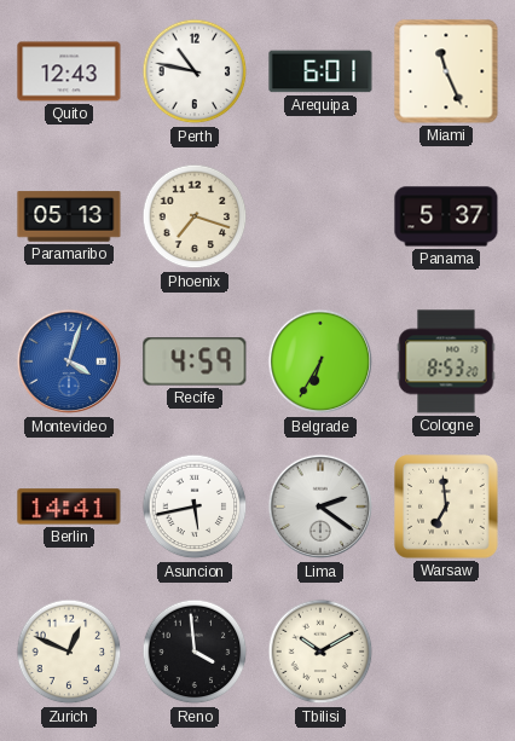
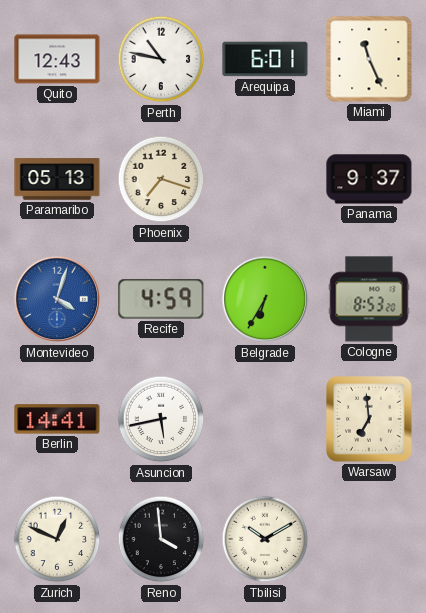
Panama: 5:37 -> 9:37 (369, 179)
Lima: 2:21 -> none (320, 506)
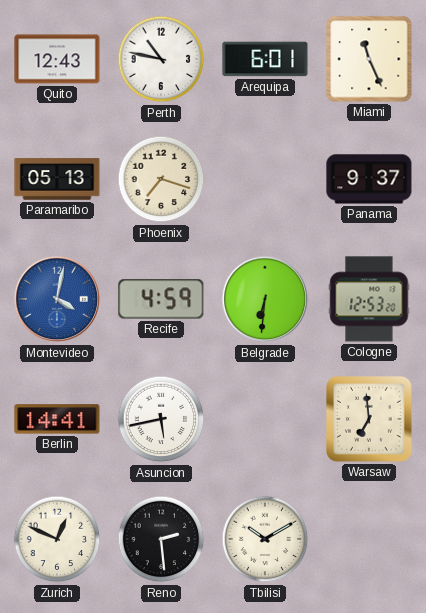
Montevideo: 4:03 -> 4:02 (57, 299)
Belgrade: 6:35 -> 6:31 (265, 299)
Cologne: 8:53 -> 12:53 (369, 299)
Reno: 3:59 -> 2:29 (161, 539)
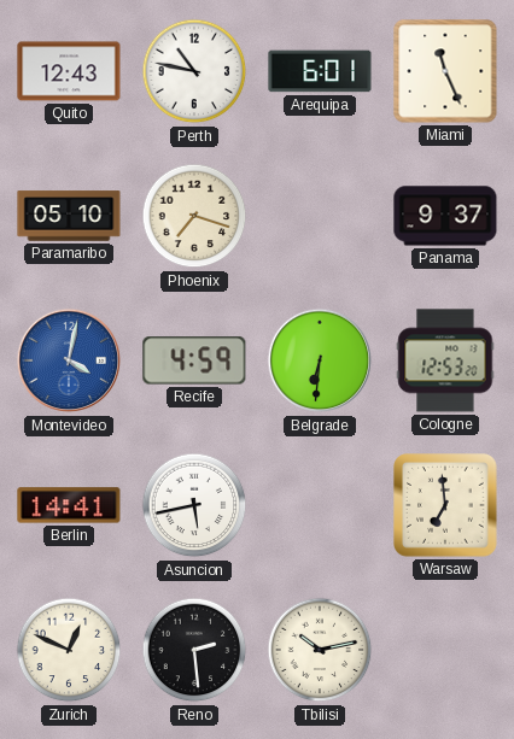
Paramaribo: 05:13 -> 05:10 (69, 216)
Tbilisi: 10:10 -> 10:13 (320, 650)
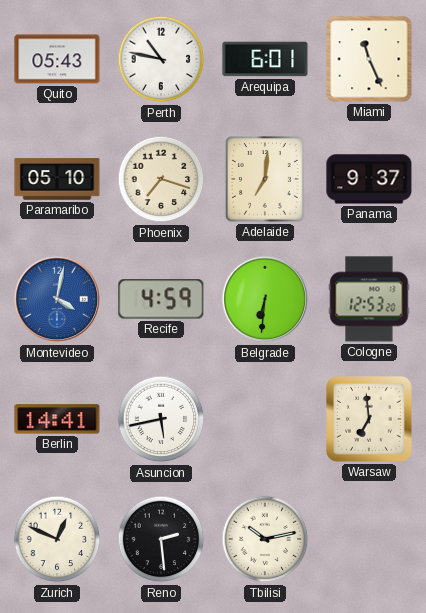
Quito: 12:43 -> 05:43 (57, 59)
Adelaide: none -> 7:01 (266, 180)
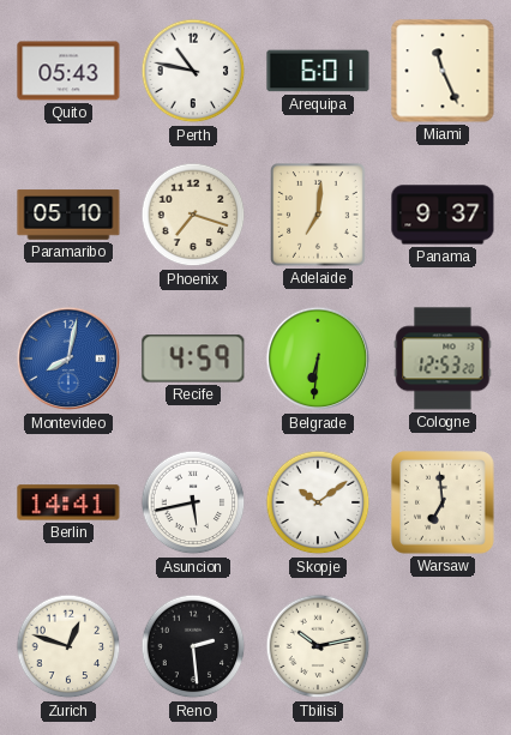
Montevideo: 4:02 -> 8:02 (68, 359)
Skopje: none -> 10:09 (318, 502)
Zurich: 12:49 -> 12:48 (68, 646)
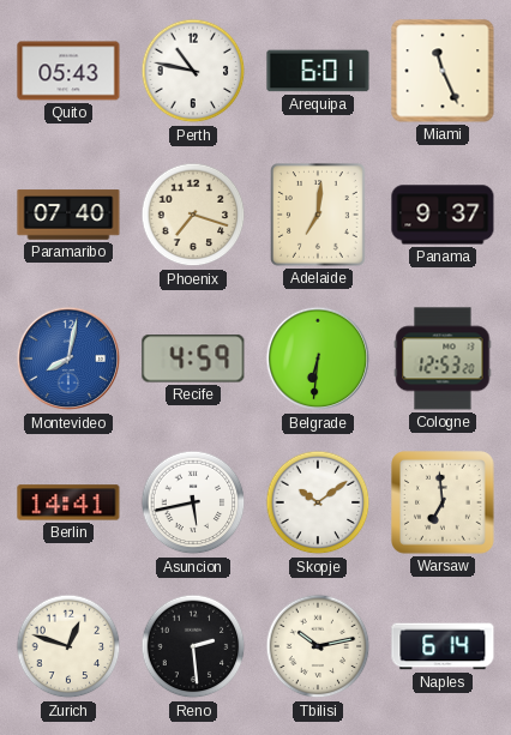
Paramaribo: 05:10 -> 07:40 (68, 215)
Naples: none -> 6:14 (443, 646)
